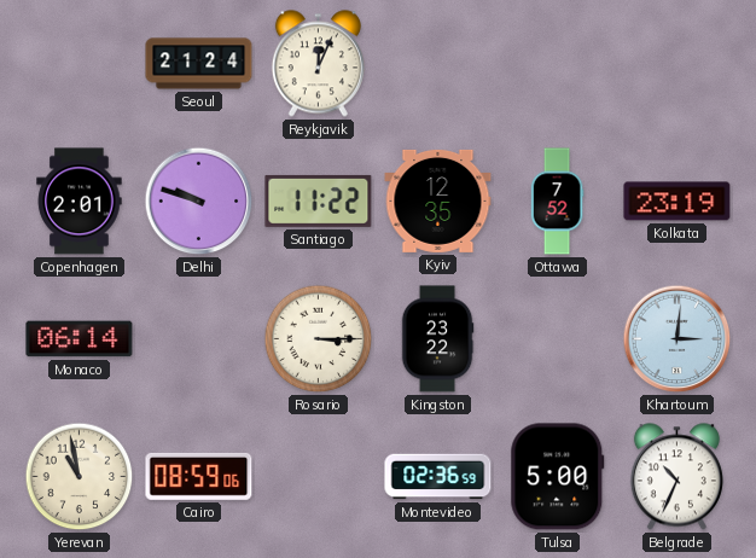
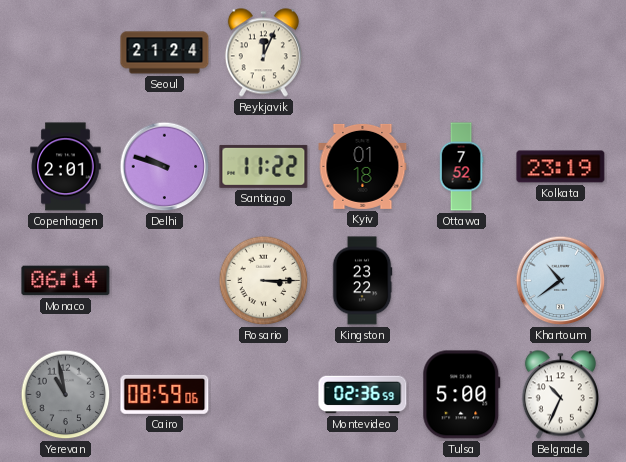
Kyiv: 12:35 -> 01:18 (363, 166)
Khartoum: 3:01 -> 10:39 (561, 281)
Yerevan dial: cream -> grey (66, 395)
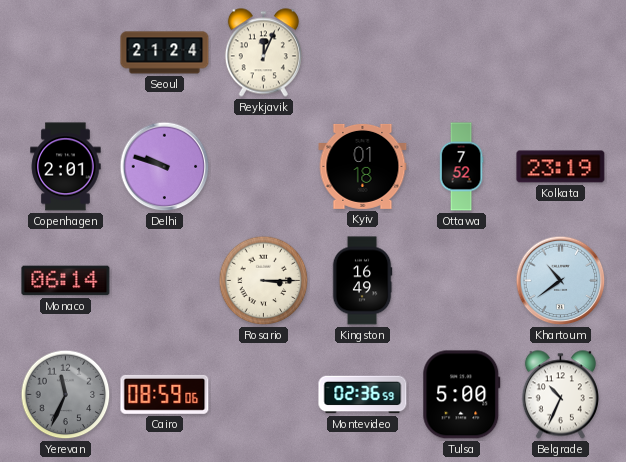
Santiago: 11:22 -> none (264, 166)
Kingston: 23:22 -> 16:49 (362, 281)
Yerevan: 10:58 -> 11:34 (66, 395)
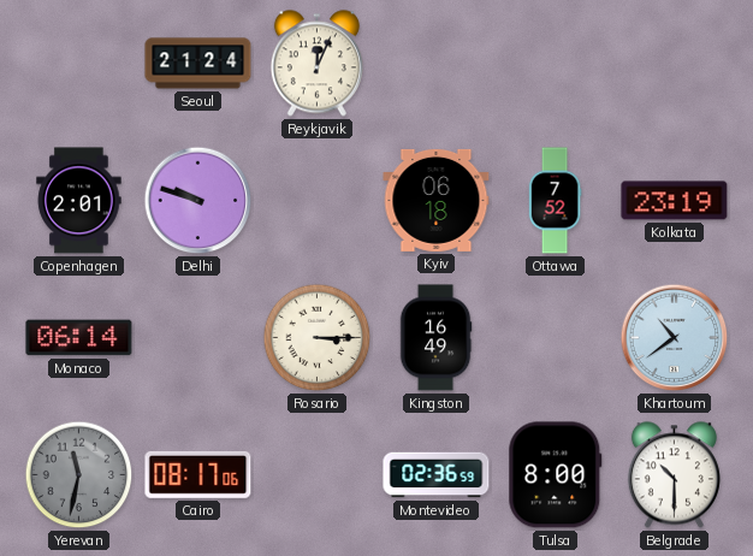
Kyiv: 01:18 -> 06:18 (437, 200)
Yerevan: 11:34 -> 11:32 (79, 475)
Cairo: 08:59 -> 08:17 (198, 474)
Tulsa: 5:00 -> 8:00 (556, 475)
Belgrade: 10:34 -> 10:30 (674, 475)
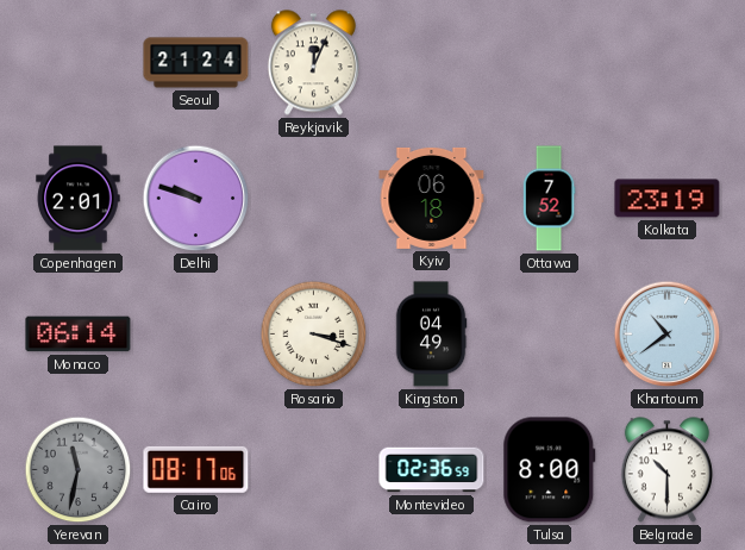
Rosario: 3:15 -> 3:18 (314, 335)
Kingston: 16:49 -> 04:49 (431, 335)
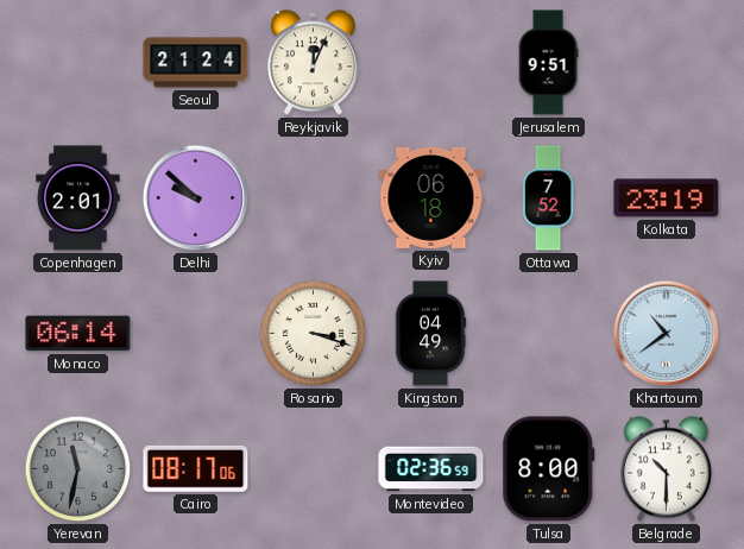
Jerusalem: none -> 9:51 (548, 63)
Delhi: 9:48 -> 9:52 (196, 198)
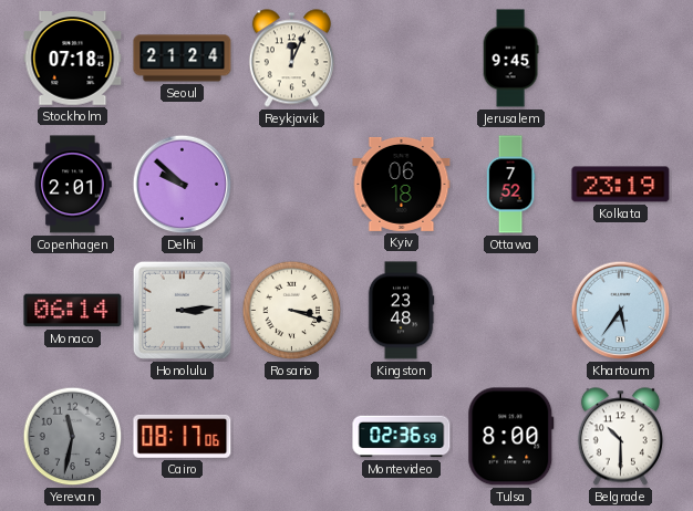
Stockholm: none -> 07:18 (73, 59)
Jerusalem: 9:51 -> 9:45 (510, 59)
Honolulu: none -> 3:14 (182, 310)
Kingston: 04:49 -> 23:48 (401, 311)
Khartoum: 10:39 -> 5:36 (621, 311)
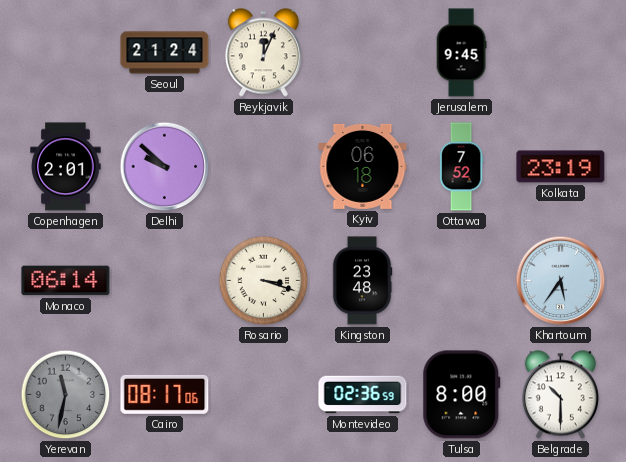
Stockholm: 07:18 -> none (73, 59)
Honolulu: 3:14 -> none (182, 310)
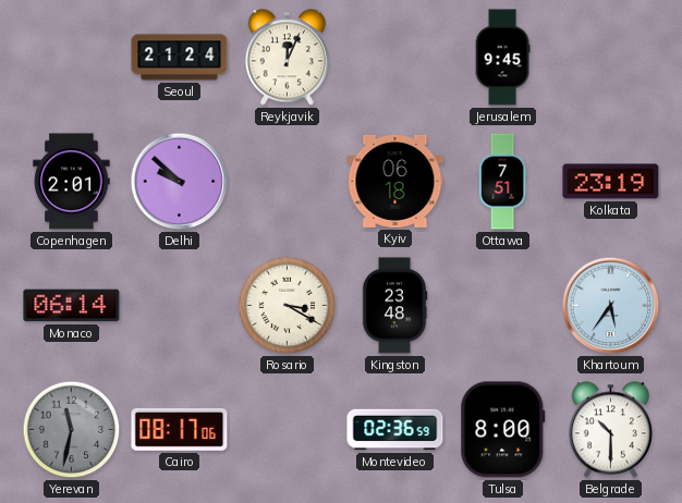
Ottawa: 7:52 -> 7:51 (502, 182)
Rosario: 3:18 -> 3:20 (288, 306)
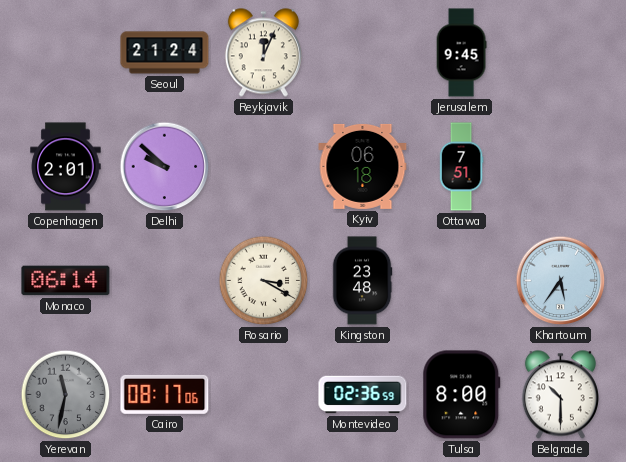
Kolkata: 23:19 -> none (611, 182)
